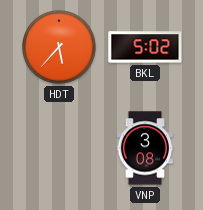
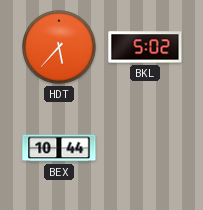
BEX: none -> 10:44 (59, 148)
VNP: 3:08 -> none (145, 148)
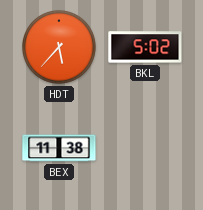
BEX: 10:44 -> 11:38 (59, 148)
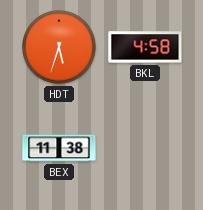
HDT: 5:37 -> 5:33 (60, 48)
BKL: 5:02 -> 4:58 (145, 47)
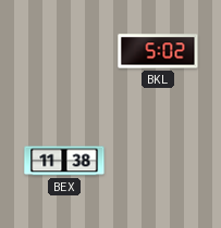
HDT: 5:33 -> none (60, 48)
BKL: 4:58 -> 5:02 (158, 51)
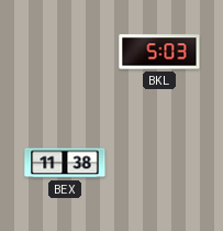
BKL: 5:02 -> 5:03 (159, 52)
